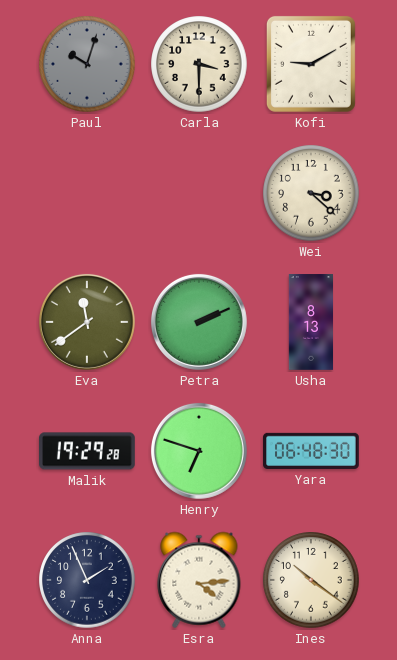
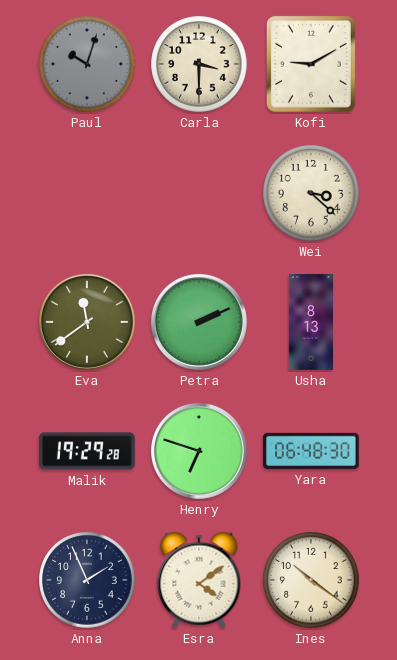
Esra: 4:14 -> 4:09 (199, 580)
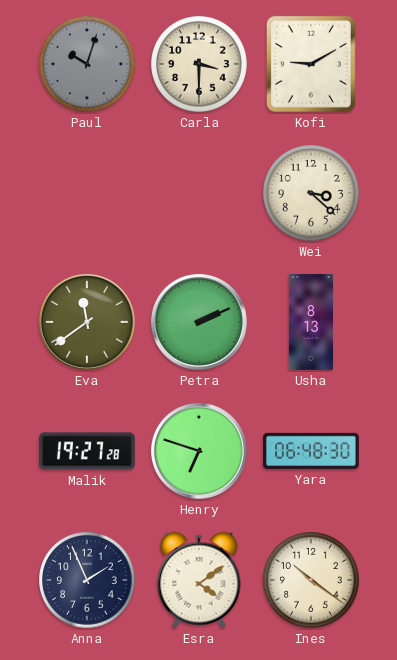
Malik: 19:29 -> 19:27 (88, 451)
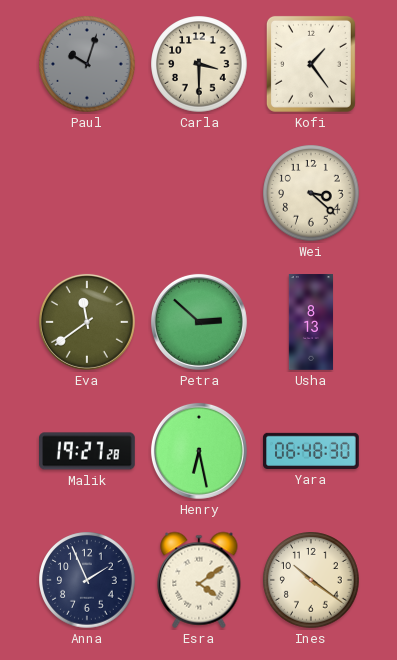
Kofi: 9:10 -> 1:24 (311, 64)
Petra: 2:11 -> 2:52 (199, 322)
Henry: 6:48 -> 6:28 (199, 451)
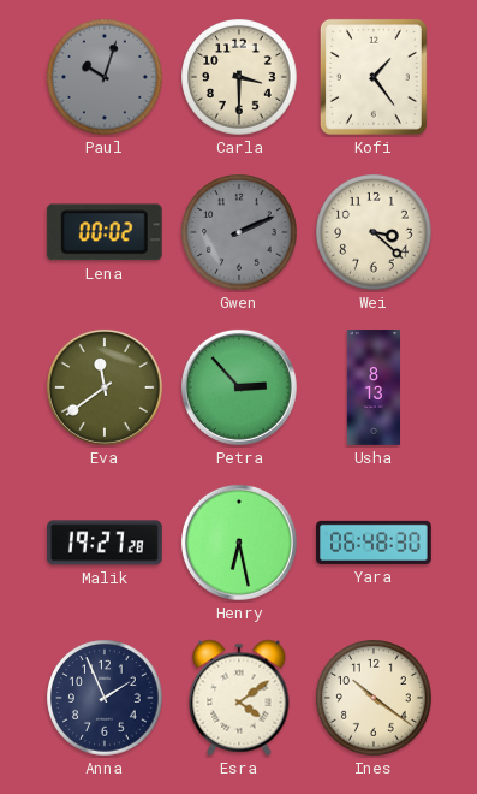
Lena: none -> 00:02 (105, 232)
Gwen: none -> 2:11 (239, 232)
Petra: 2:52 -> 2:53 (239, 387)
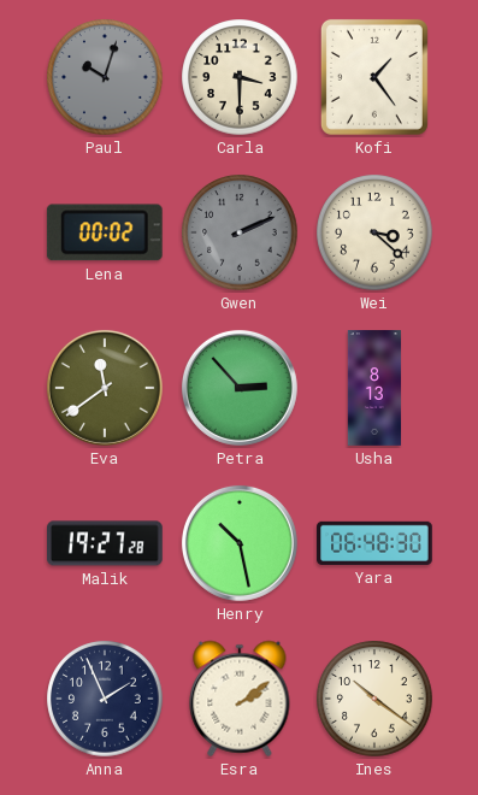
Henry: 6:28 -> 10:28 (240, 543)
Esra: 4:09 -> 2:09 (240, 699)
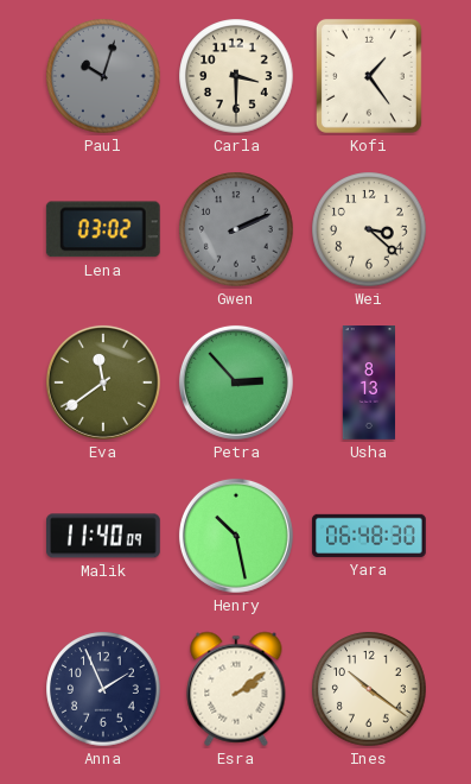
Lena: 00:02 -> 03:02 (103, 229)
Malik: 19:27 -> 11:40 (104, 536)
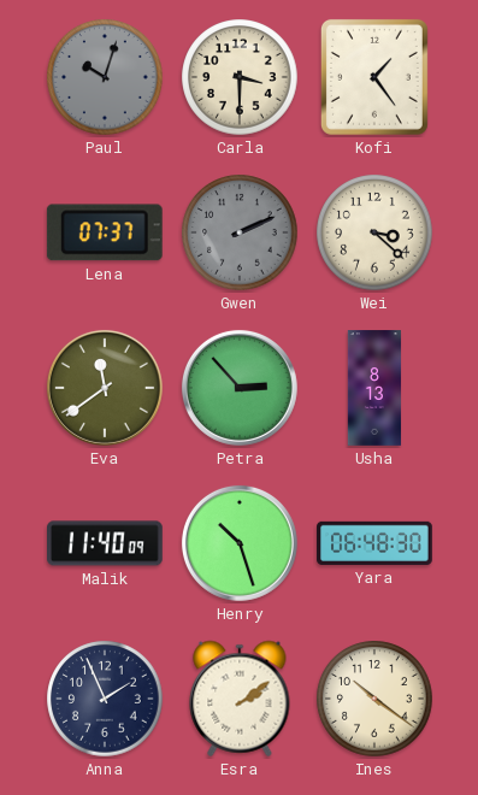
Lena: 03:02 -> 07:37 (105, 232)
Henry: 10:28 -> 10:27 (240, 543)
